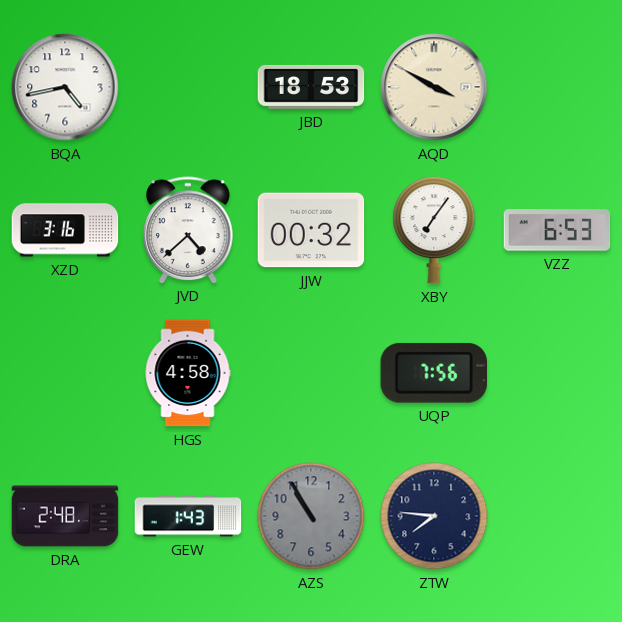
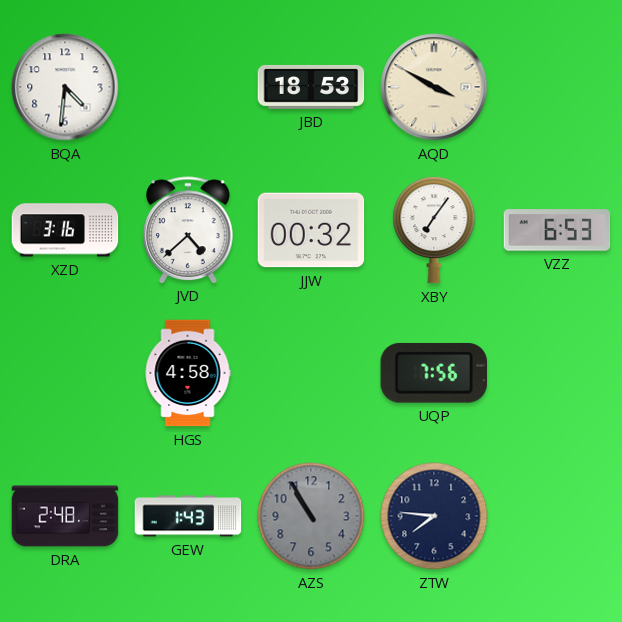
BQA: 4:43 -> 4:31 (65, 87)
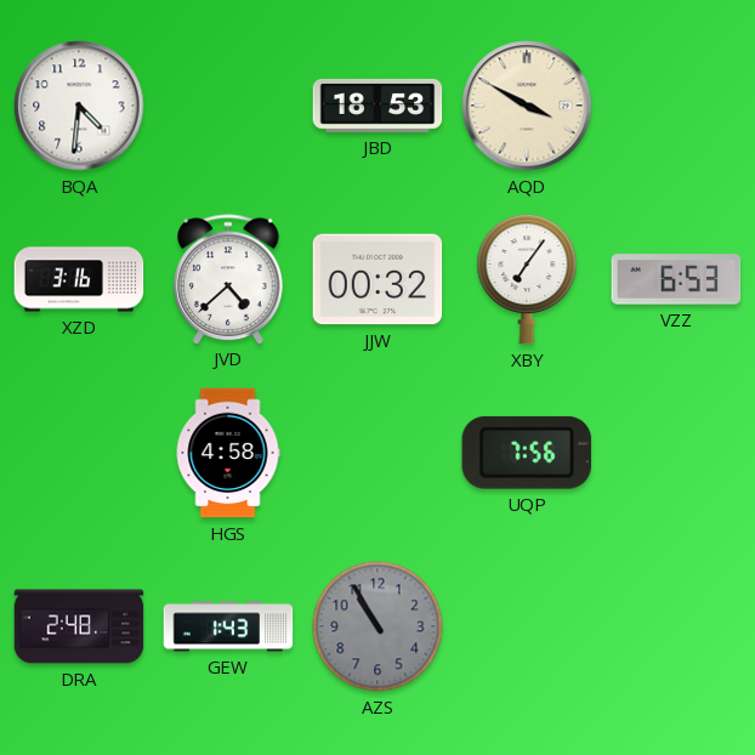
ZTW: 7:46 -> none (434, 516)
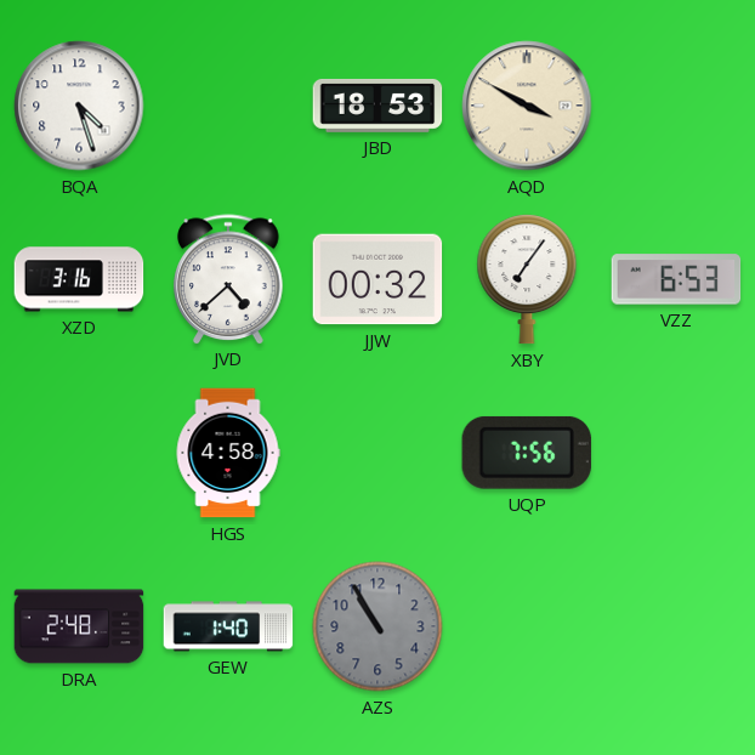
BQA: 4:31 -> 4:27 (79, 106)
GEW: 1:43 -> 1:40 (228, 626)
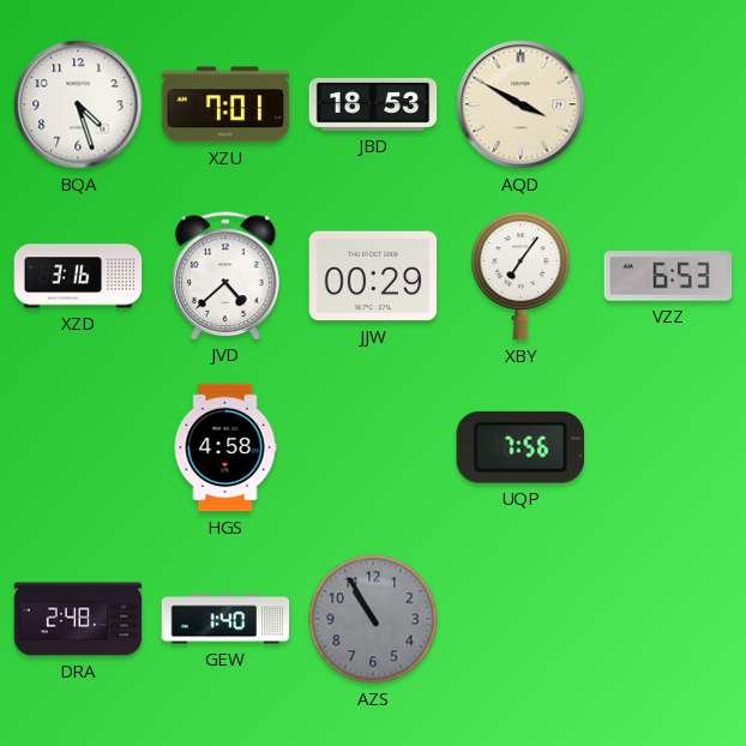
XZU: none -> 7:01 (225, 104)
JJW: 00:32 -> 00:29 (373, 276)
